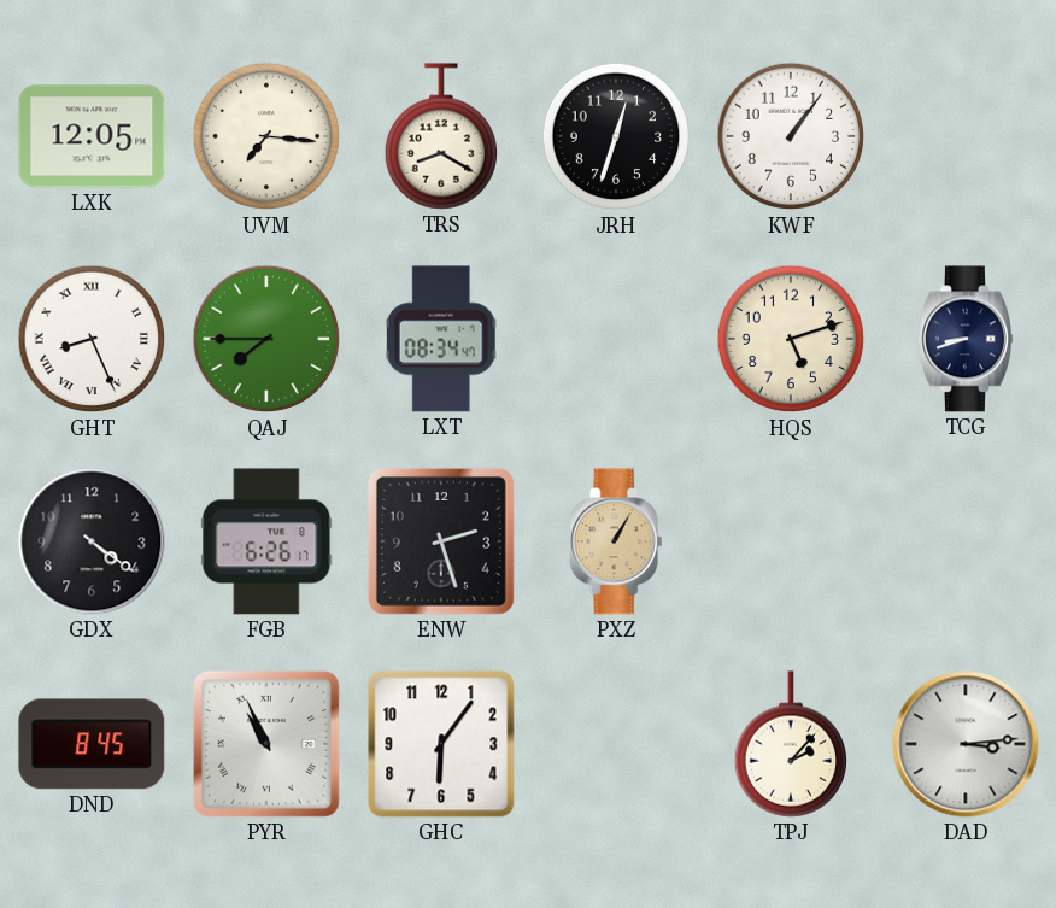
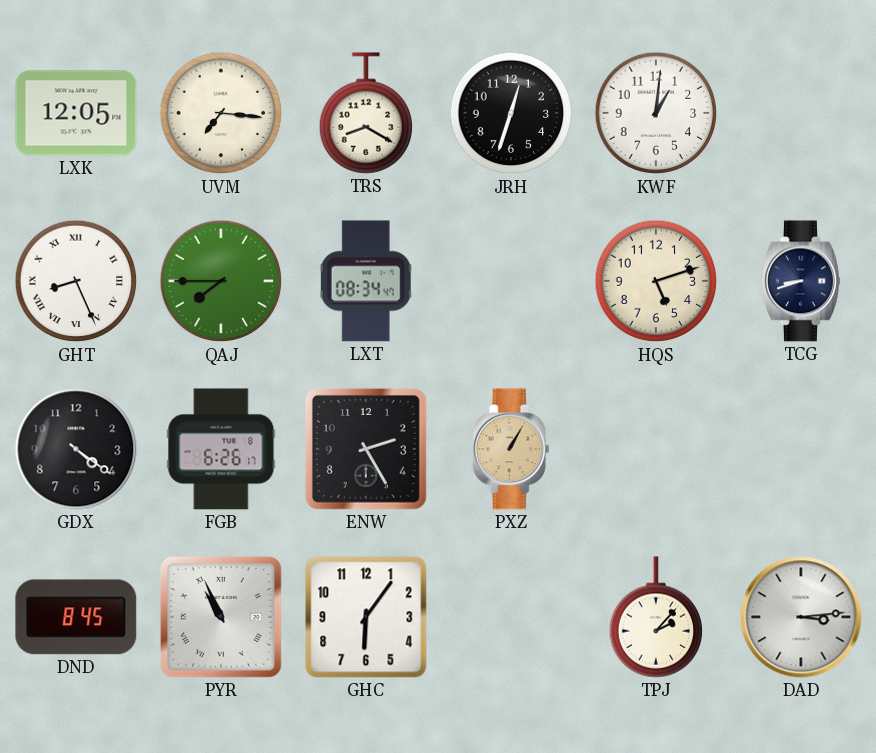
KWF: 1:06 -> 1:01 (656, 113)
ENW: 2:27 -> 2:25 (366, 449)
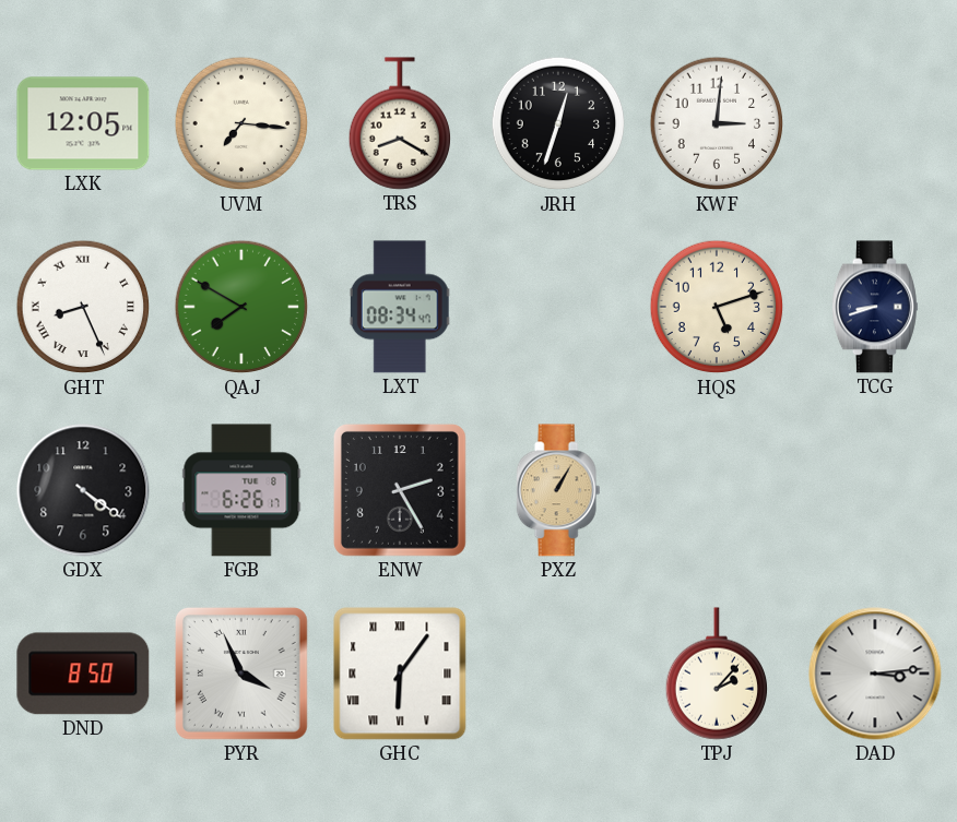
KWF: 1:01 -> 3:01 (717, 123)
QAJ: 7:45 -> 7:50 (241, 307)
DND: 8:45 -> 8:50 (83, 674)
PYR: 10:56 -> 3:56 (241, 674)
GHC numerals: Arabic -> Roman (400, 674)
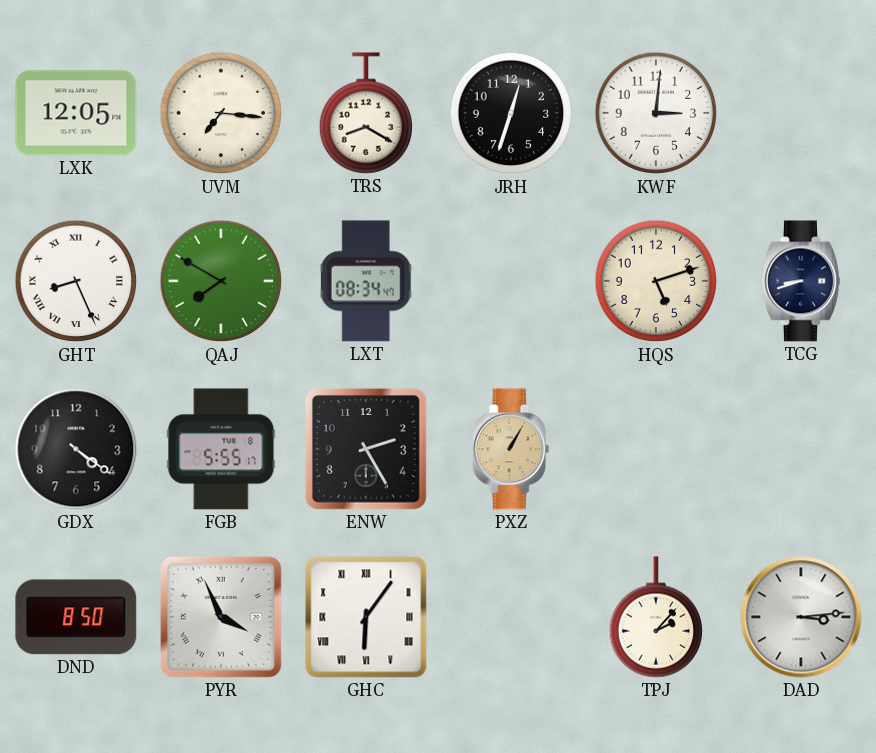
FGB: 6:26 -> 5:55 (221, 449)
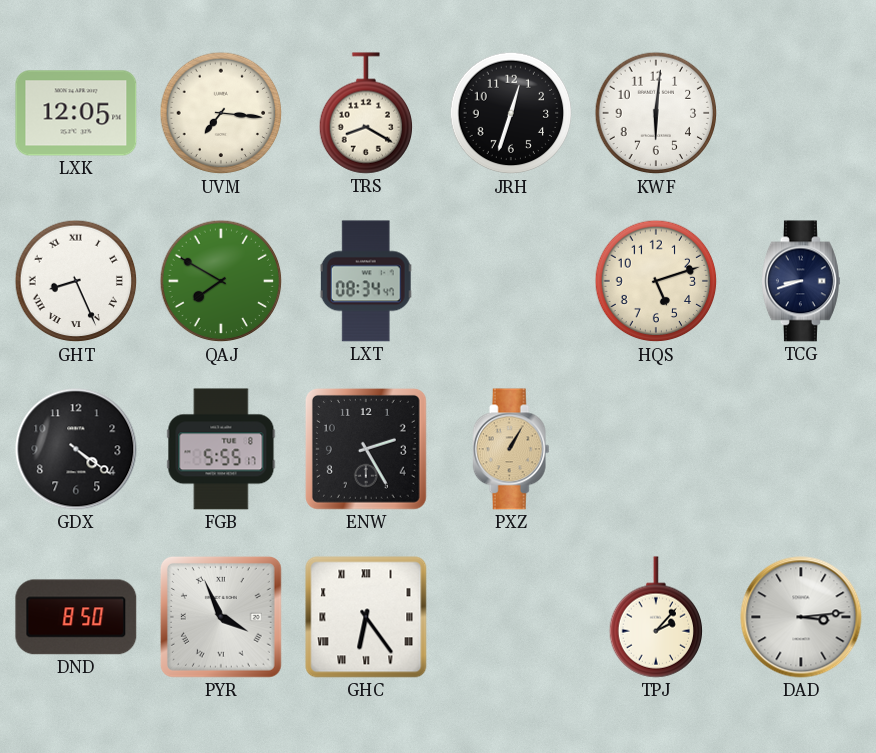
KWF: 3:01 -> 6:01 (656, 113)
GHC: 6:06 -> 6:24 (366, 617)
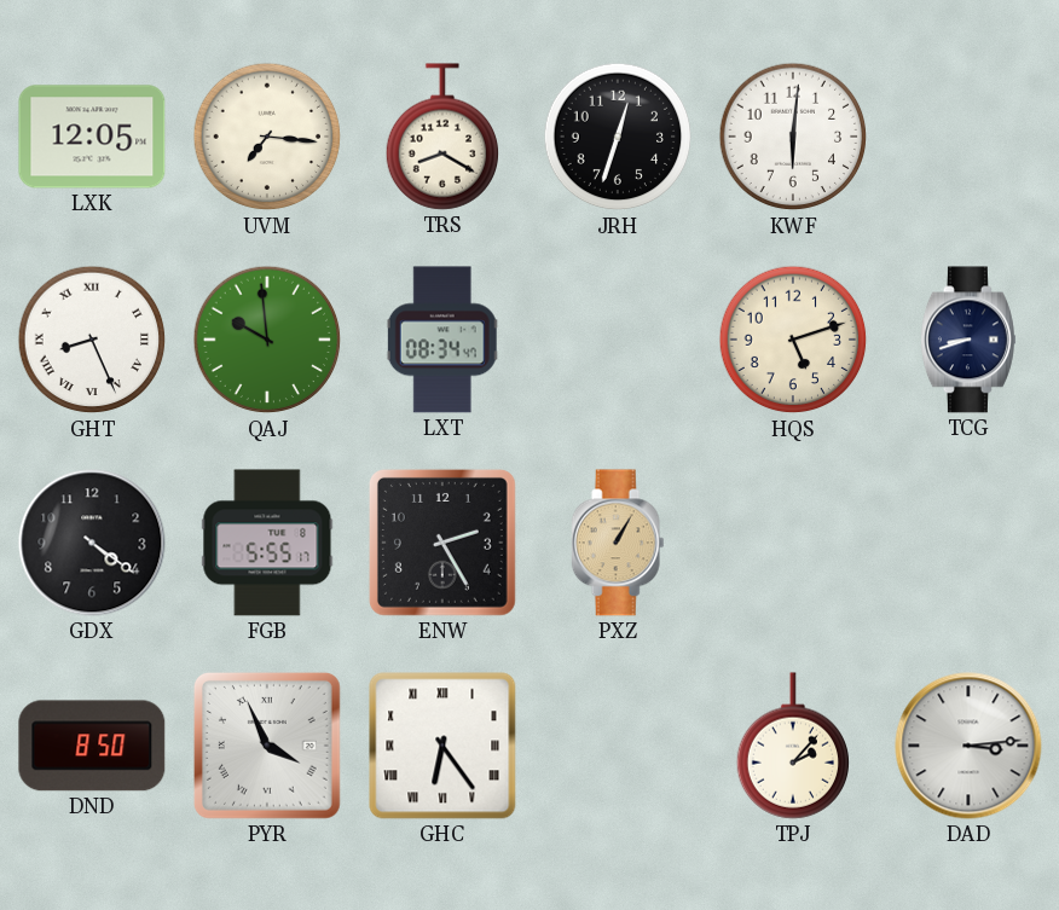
QAJ: 7:50 -> 9:59 (267, 340)
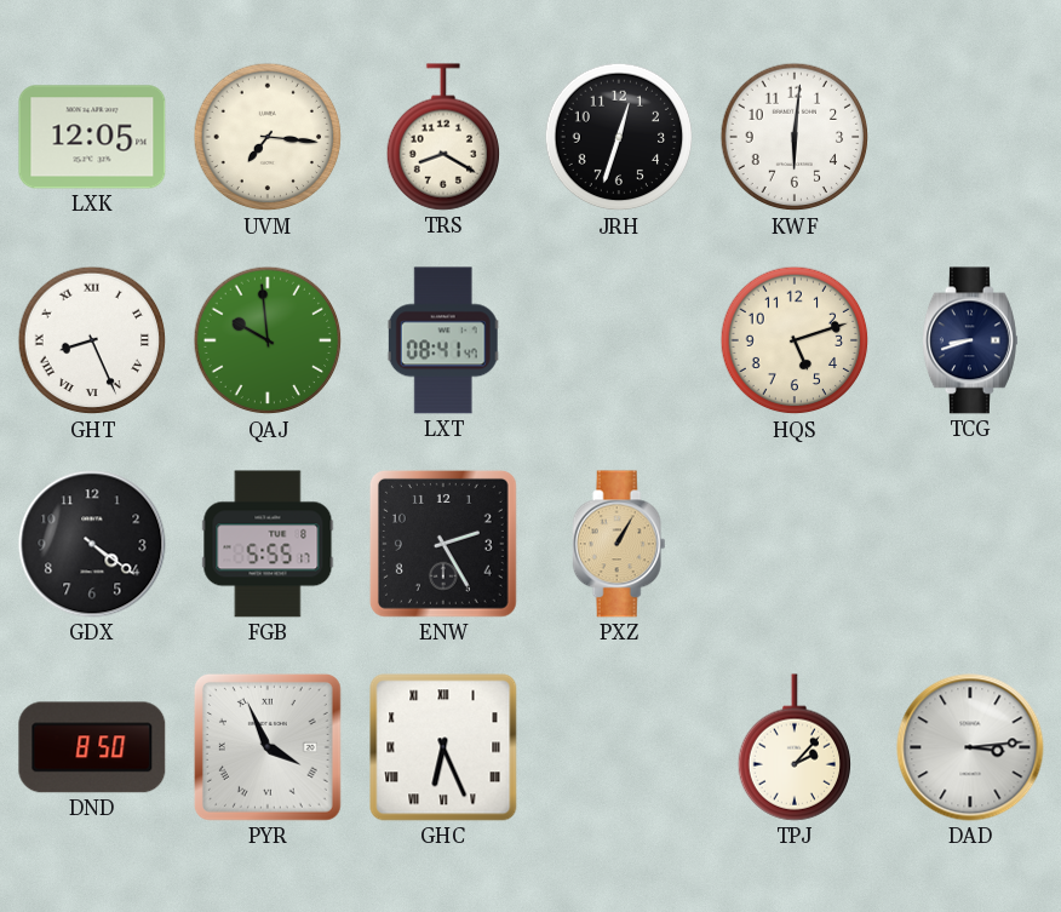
LXT: 08:34 -> 08:41 (443, 340)
GHC: 6:24 -> 6:26 (443, 747)
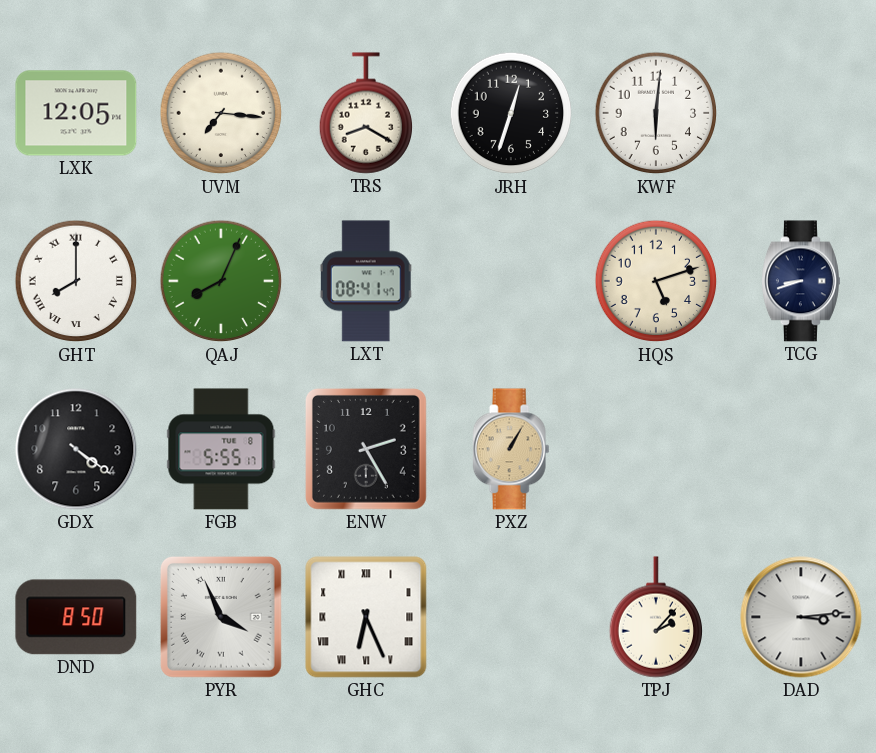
GHT: 8:26 -> 8:00 (76, 281)
QAJ: 9:59 -> 8:04 (221, 281)
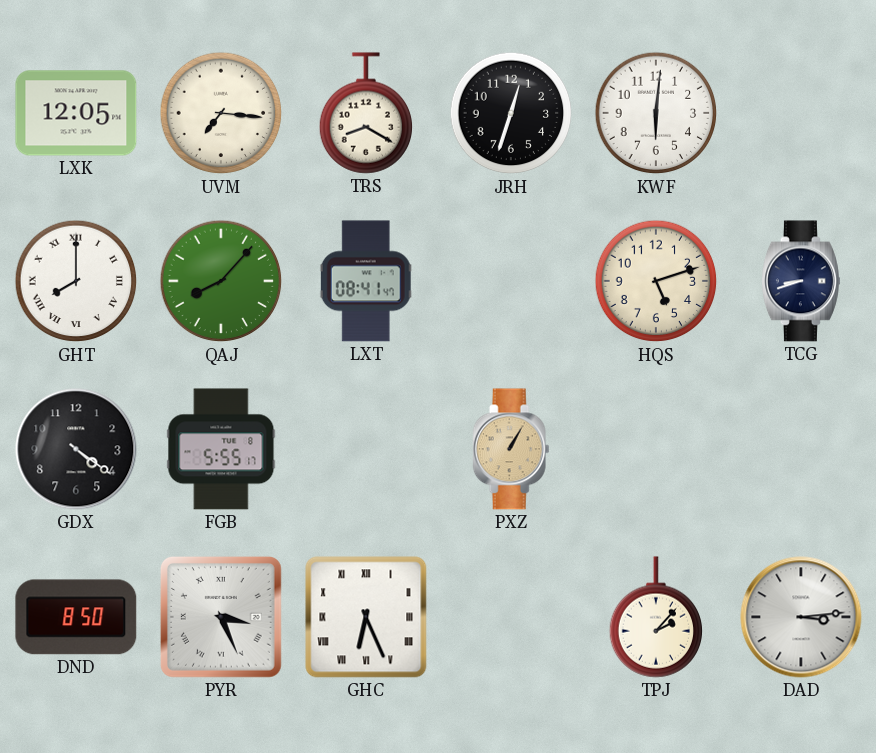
QAJ: 8:04 -> 8:07 (221, 281)
ENW: 2:25 -> none (366, 449)
PYR: 3:56 -> 3:26 (221, 617)
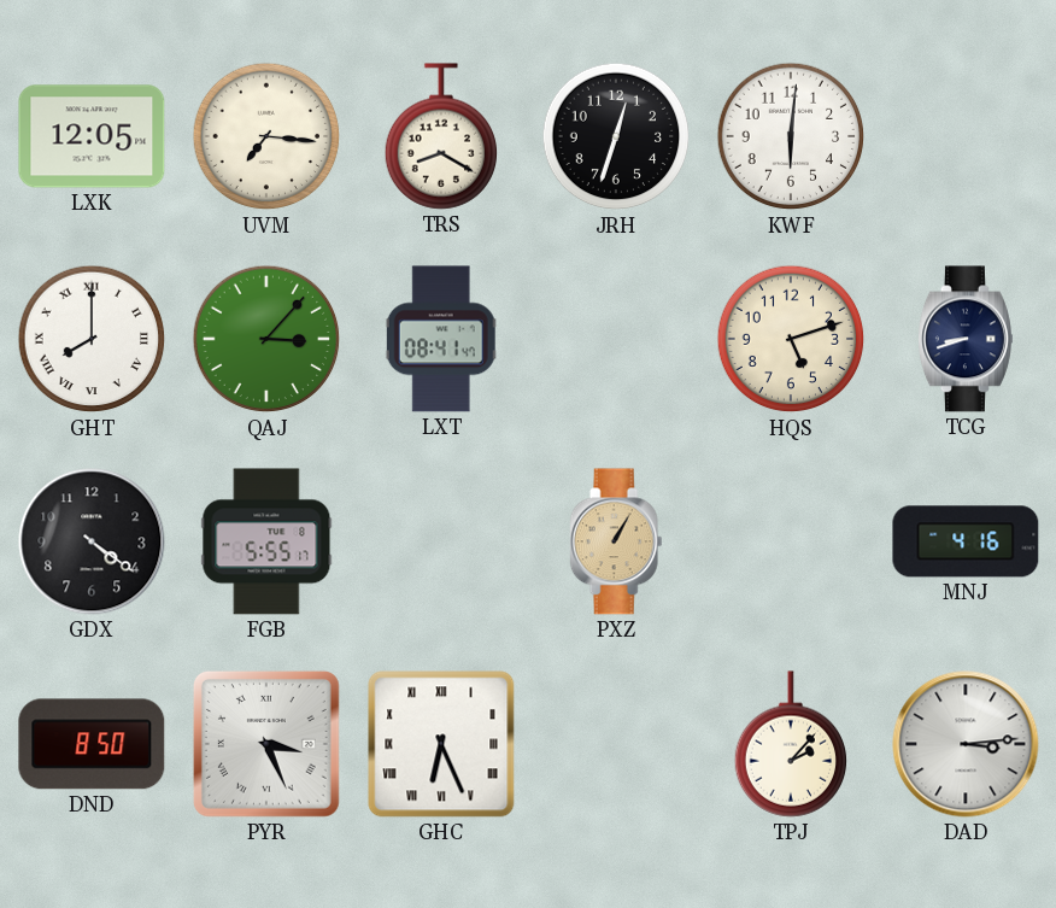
QAJ: 8:07 -> 3:07 (266, 339)
MNJ: none -> 4:16 (966, 541)
